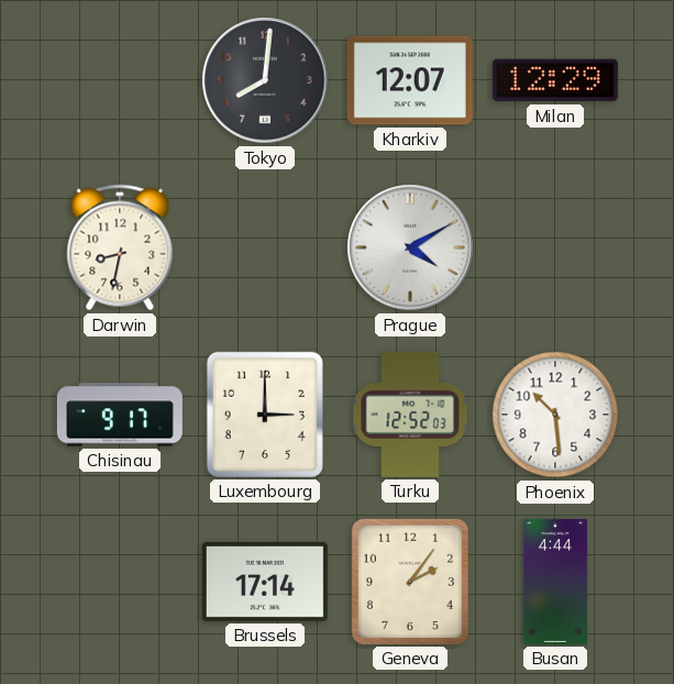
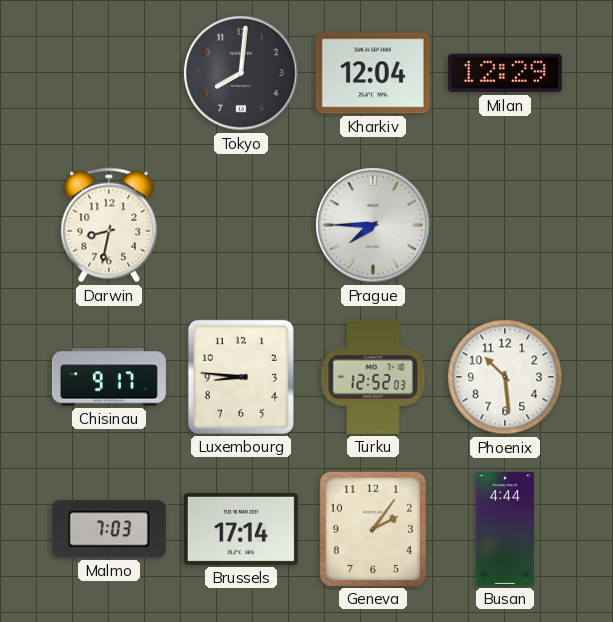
Kharkiv: 12:07 -> 12:04 (373, 73)
Prague: 4:10 -> 7:45 (373, 225)
Luxembourg: 3:00 -> 8:46 (241, 377)
Malmo: none -> 7:03 (109, 529)
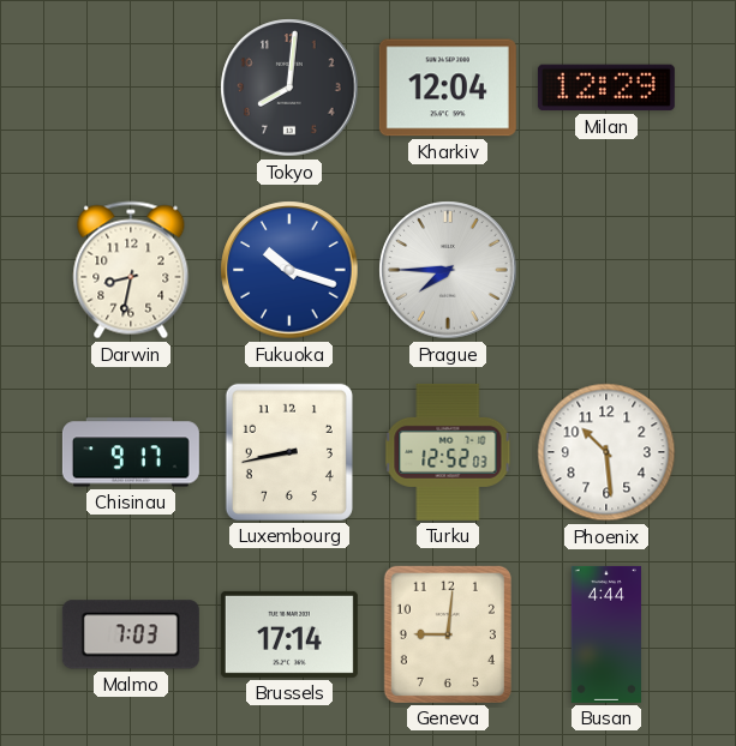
Fukuoka: none -> 10:18 (289, 270)
Luxembourg: 8:46 -> 8:43 (289, 452)
Geneva: 2:06 -> 9:01 (448, 634)
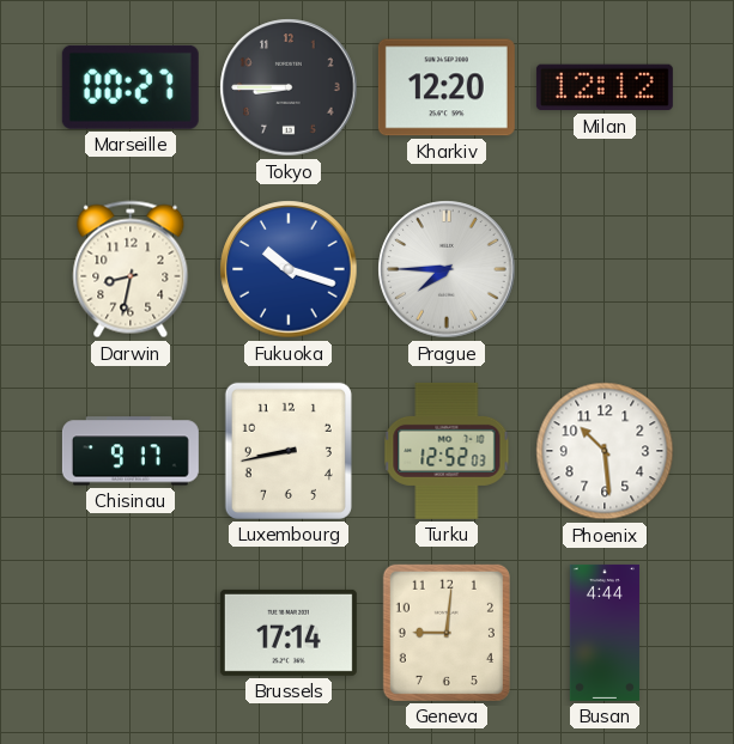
Marseille: none -> 00:27 (131, 87)
Tokyo: 8:01 -> 8:45 (289, 87)
Kharkiv: 12:04 -> 12:20 (447, 87)
Milan: 12:29 -> 12:12 (605, 87)
Malmo: 7:03 -> none (131, 634)
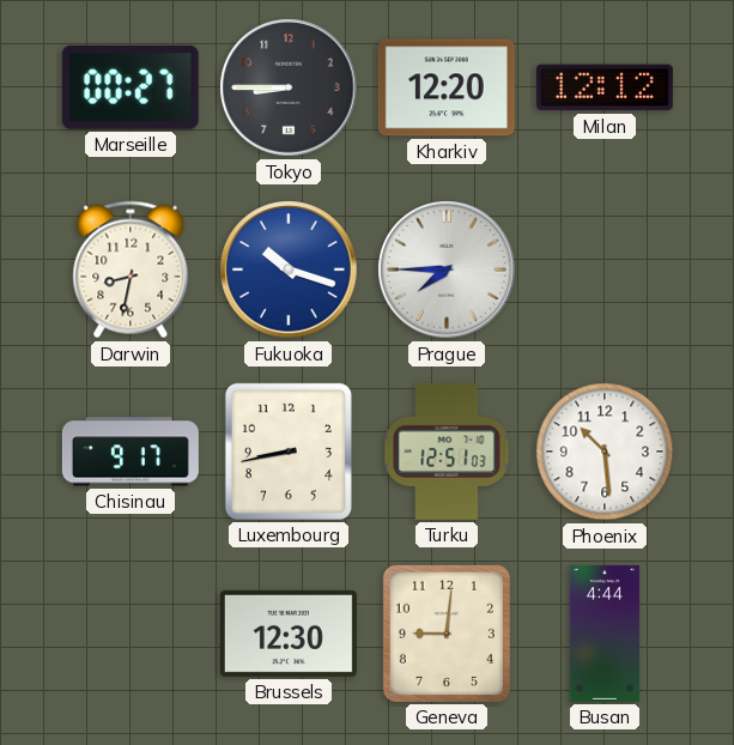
Turku: 12:52 -> 12:51 (447, 452)
Brussels: 17:14 -> 12:30 (289, 634)
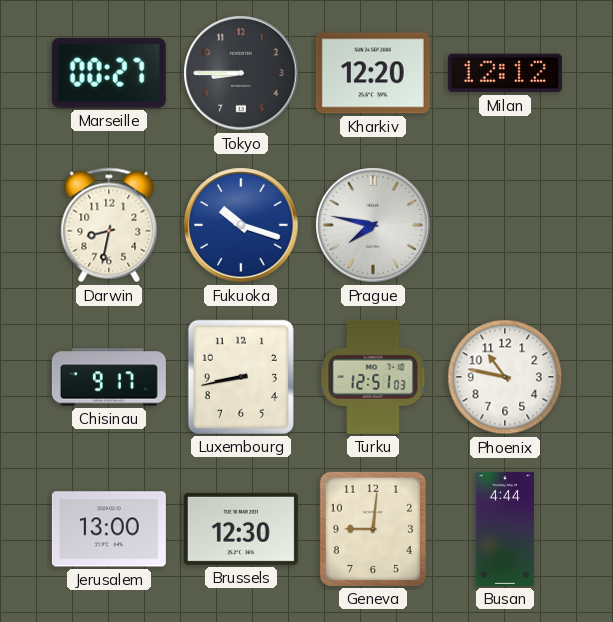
Prague: 7:45 -> 7:47 (373, 225)
Phoenix: 10:29 -> 10:47 (505, 377)
Jerusalem: none -> 13:00 (109, 529)
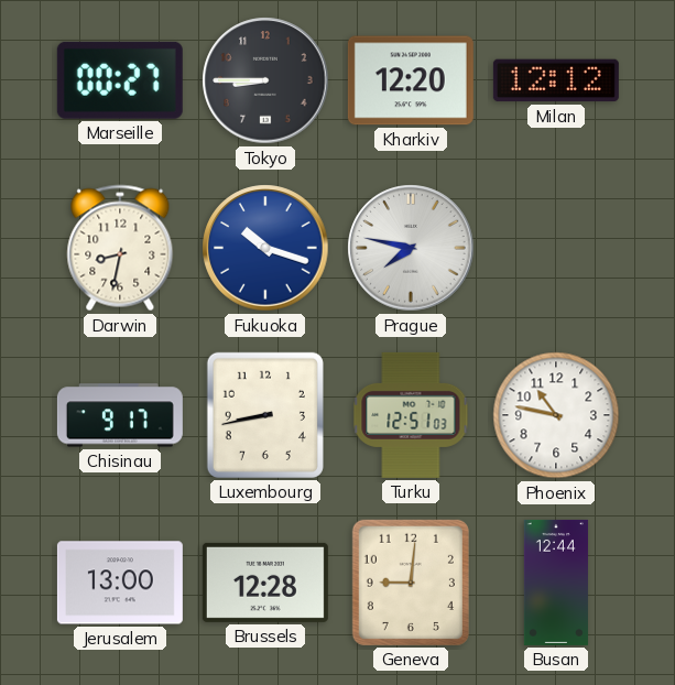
Brussels: 12:30 -> 12:28 (265, 583)
Busan: 4:44 -> 12:44 (556, 583)
